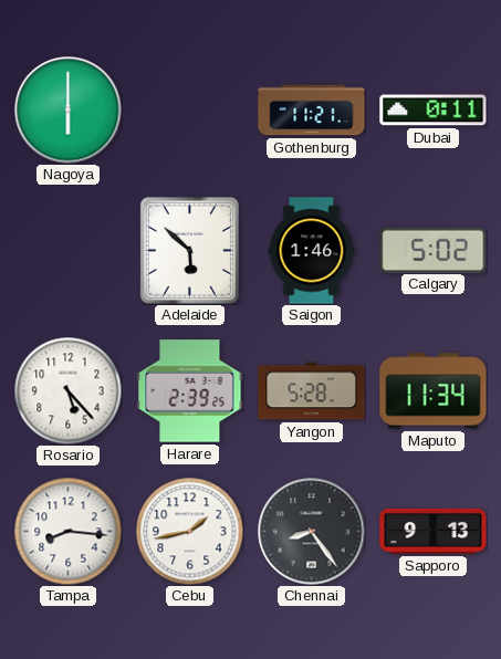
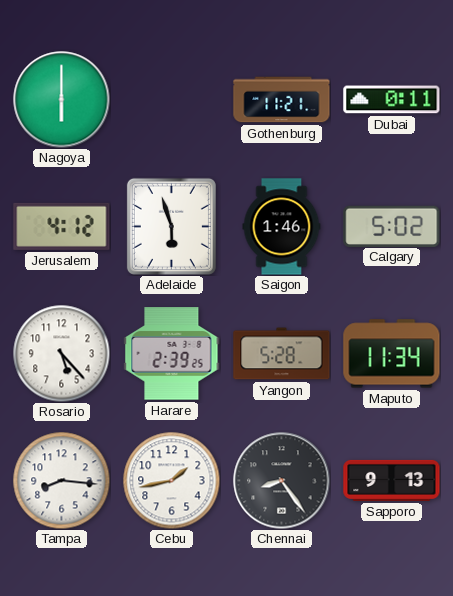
Jerusalem: none -> 4:12 (62, 226)
Adelaide: 5:52 -> 5:57 (171, 226)
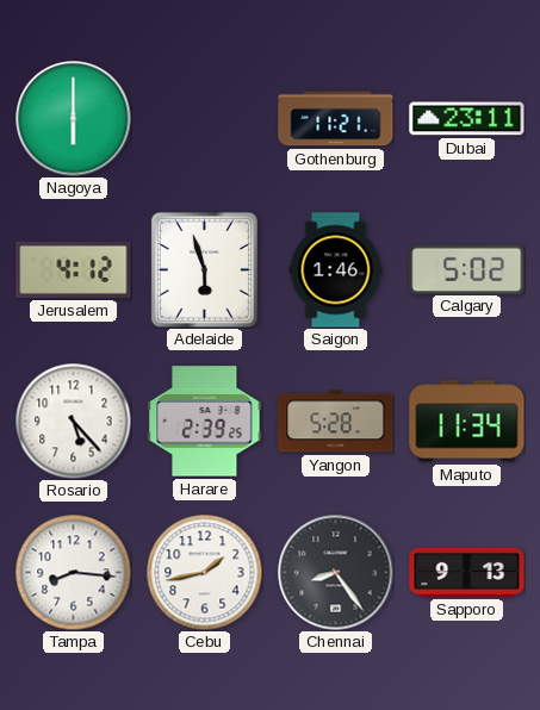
Dubai: 0:11 -> 23:11 (467, 119)
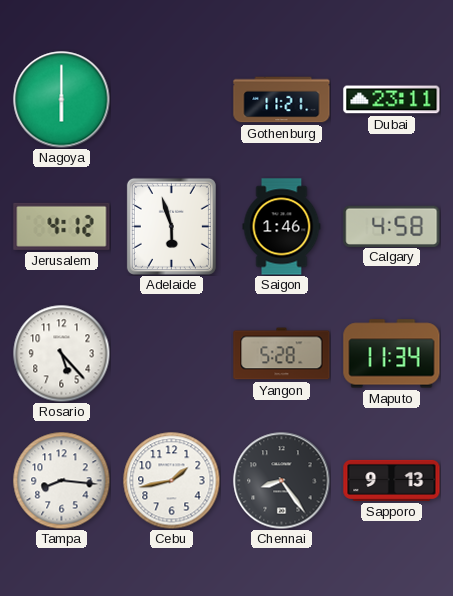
Calgary: 5:02 -> 4:58 (392, 226)
Harare: 2:39 -> none (205, 422)
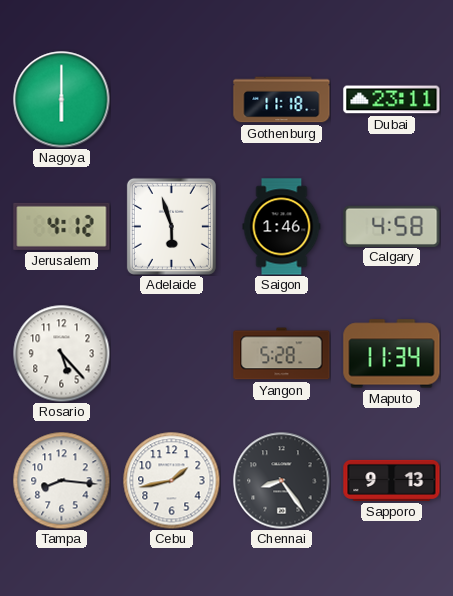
Gothenburg: 11:21 -> 11:18 (282, 100)
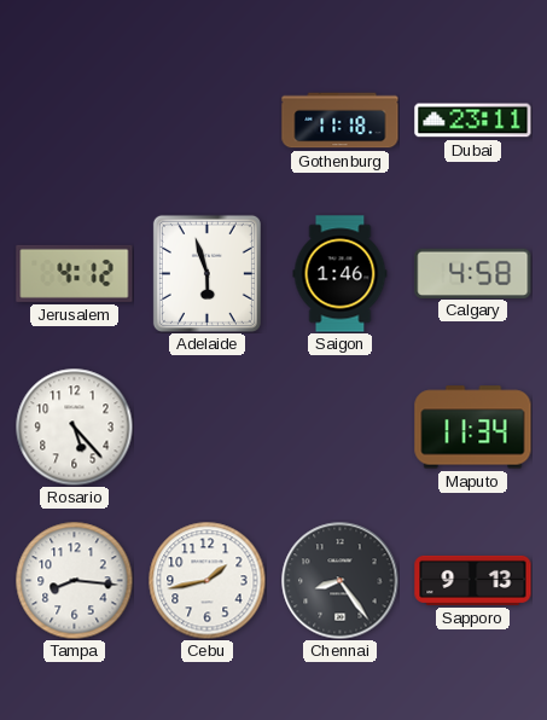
Nagoya: 6:00 -> none (62, 100)
Yangon: 5:28 -> none (282, 354)
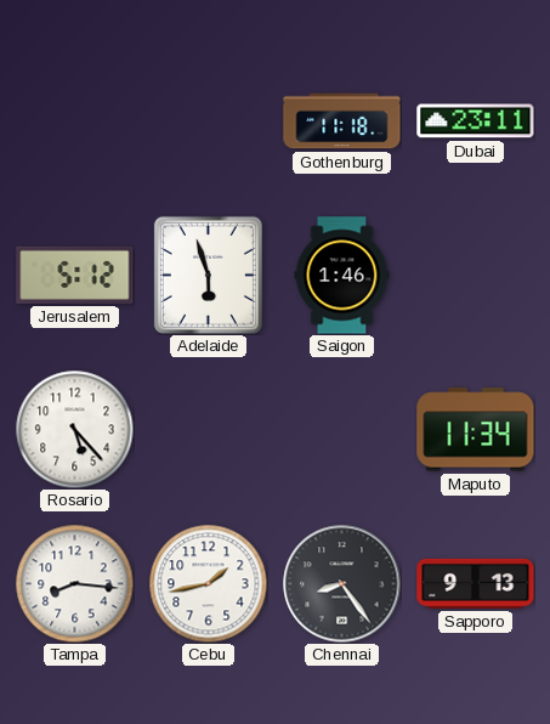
Jerusalem: 4:12 -> 5:12 (75, 275)
Calgary: 4:58 -> none (473, 273)
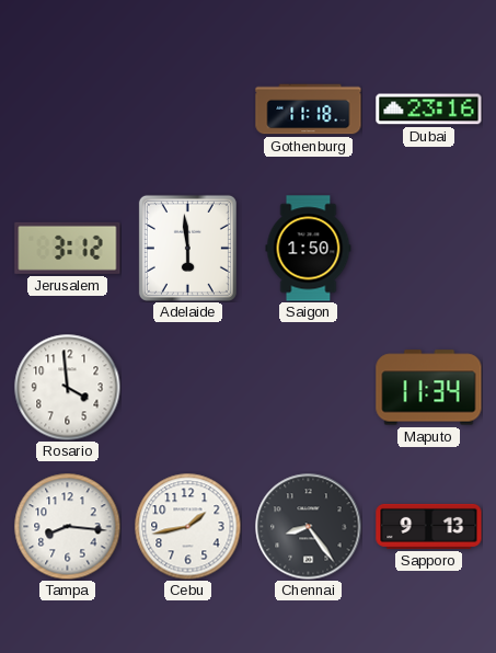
Dubai: 23:11 -> 23:16 (429, 110)
Jerusalem: 5:12 -> 3:12 (68, 248)
Adelaide: 5:57 -> 5:59 (187, 248)
Saigon: 1:46 -> 1:50 (309, 249)
Rosario: 5:23 -> 3:59 (67, 387)
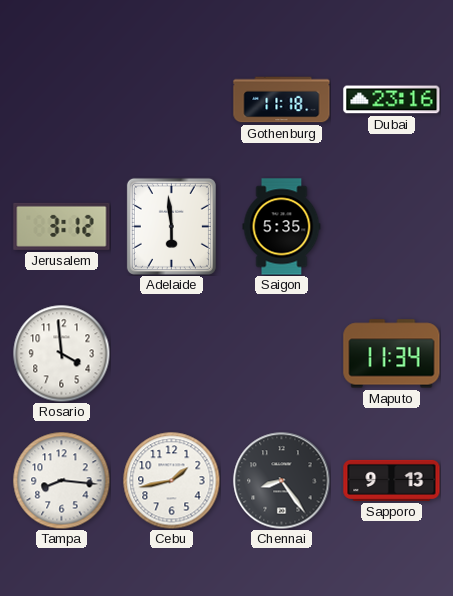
Saigon: 1:50 -> 5:35 (282, 227)
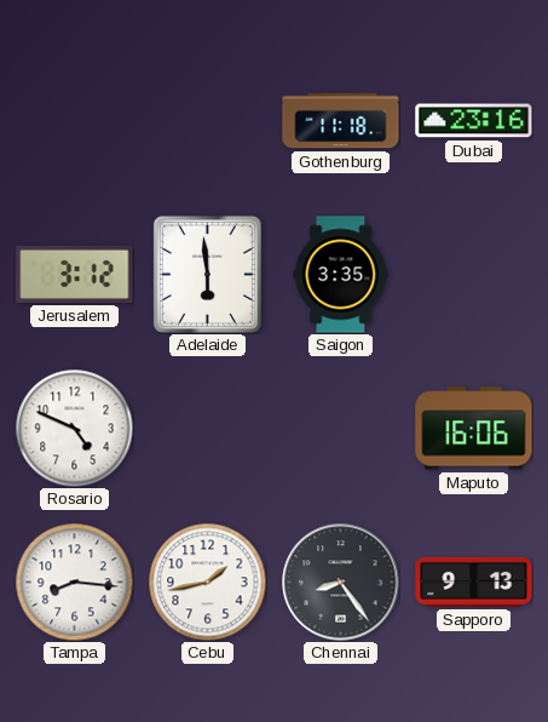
Saigon: 5:35 -> 3:35 (341, 275)
Rosario: 3:59 -> 4:49 (74, 428)
Maputo: 11:34 -> 16:06 (474, 429)
